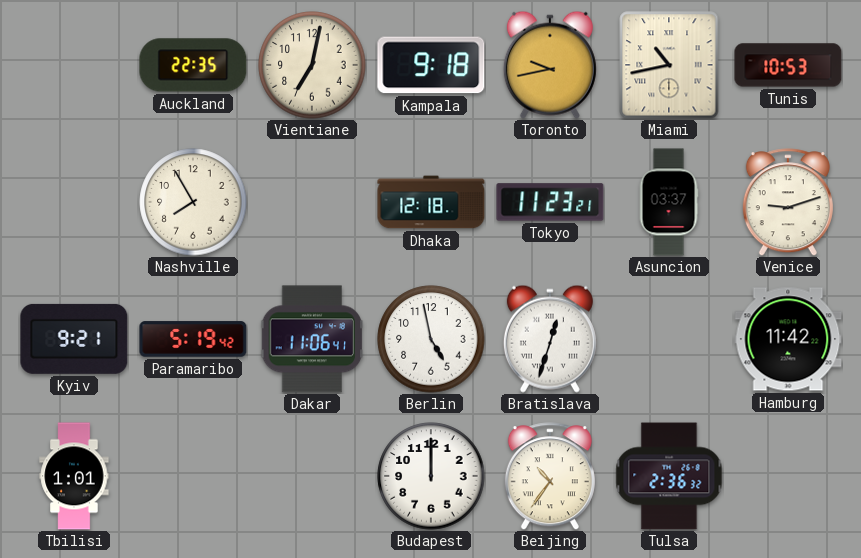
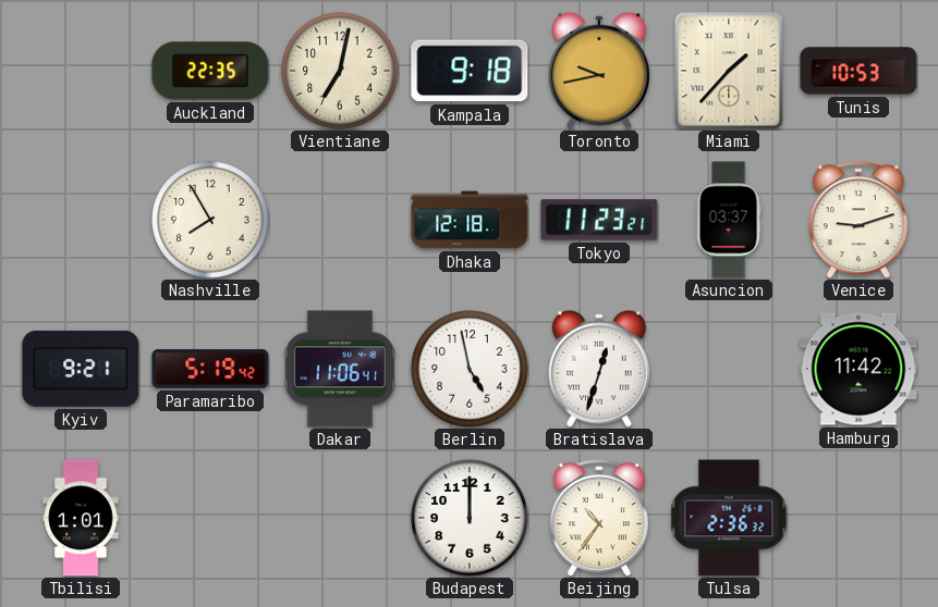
Miami: 10:43 -> 1:37 (729, 71)
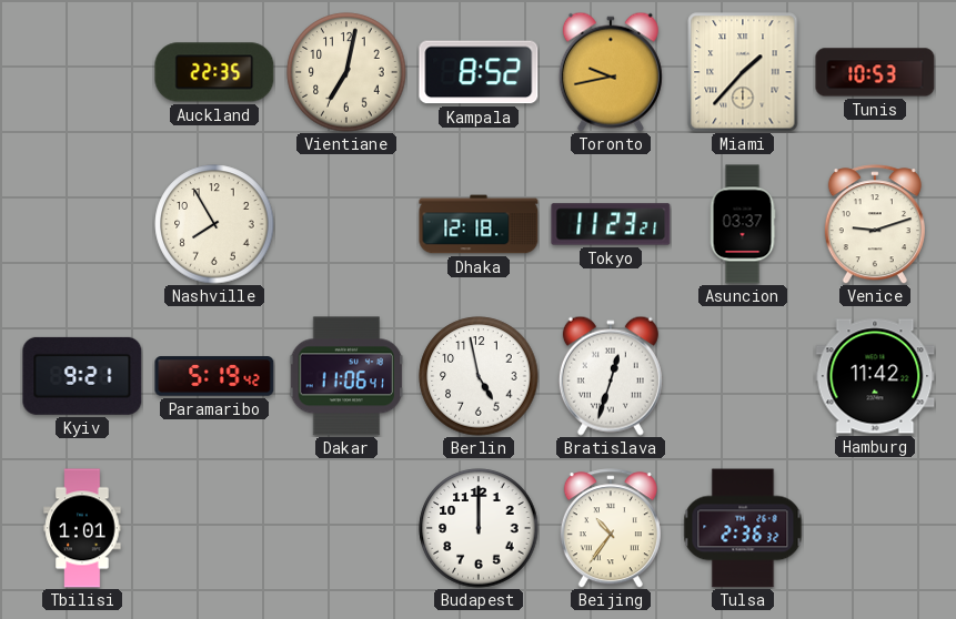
Kampala: 9:18 -> 8:52 (479, 72)
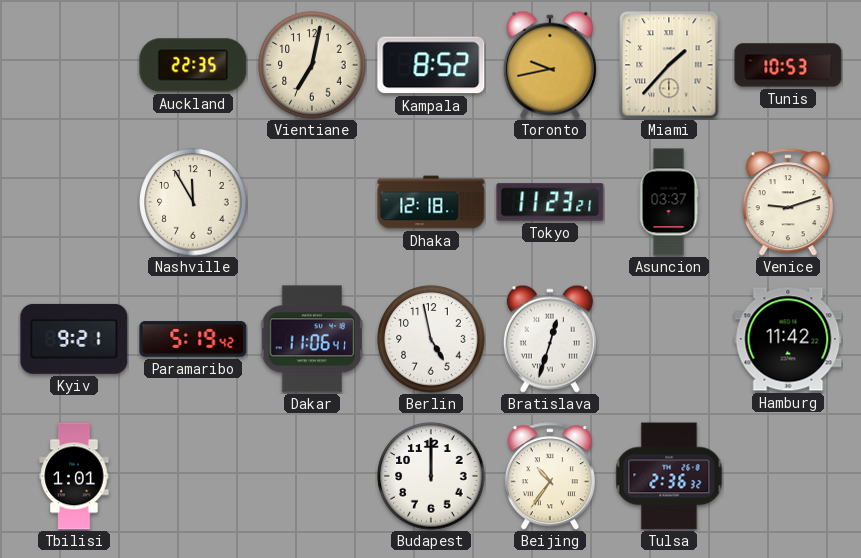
Nashville: 7:55 -> 11:55 (193, 202)
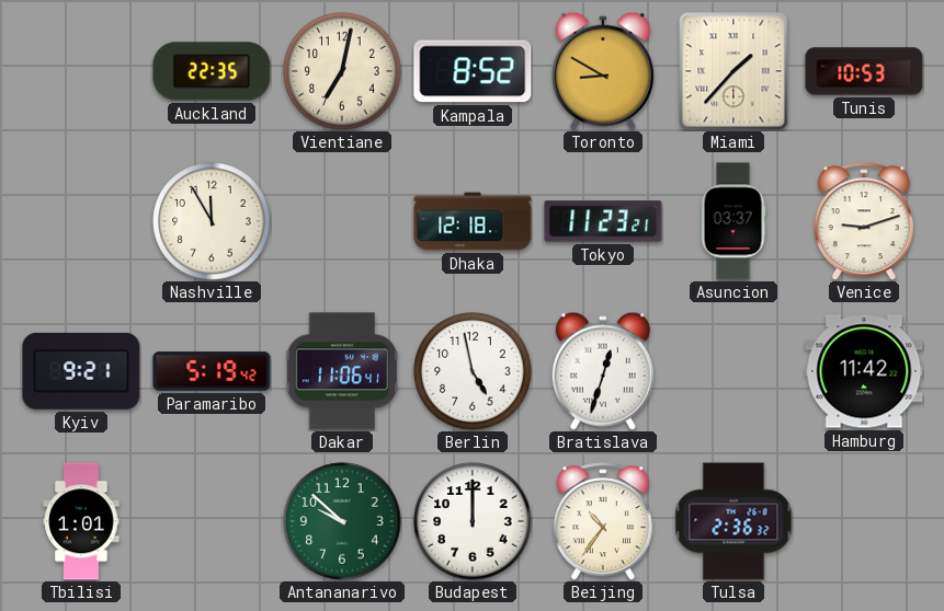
Toronto: 9:43 -> 8:50 (603, 71)
Antananarivo: none -> 9:52 (342, 521)
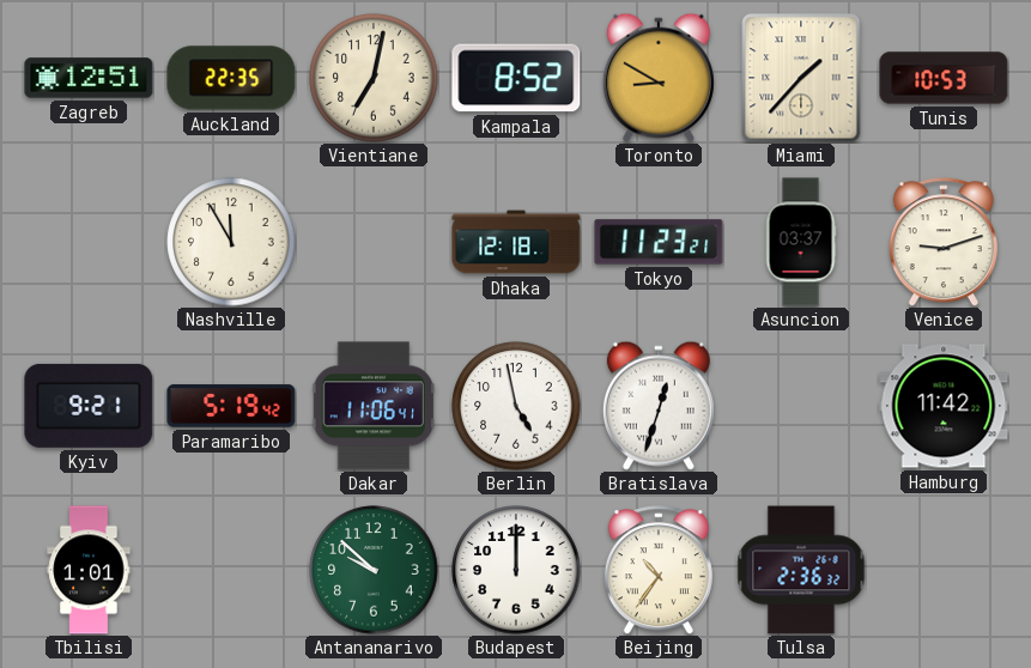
Zagreb: none -> 12:51 (89, 78)
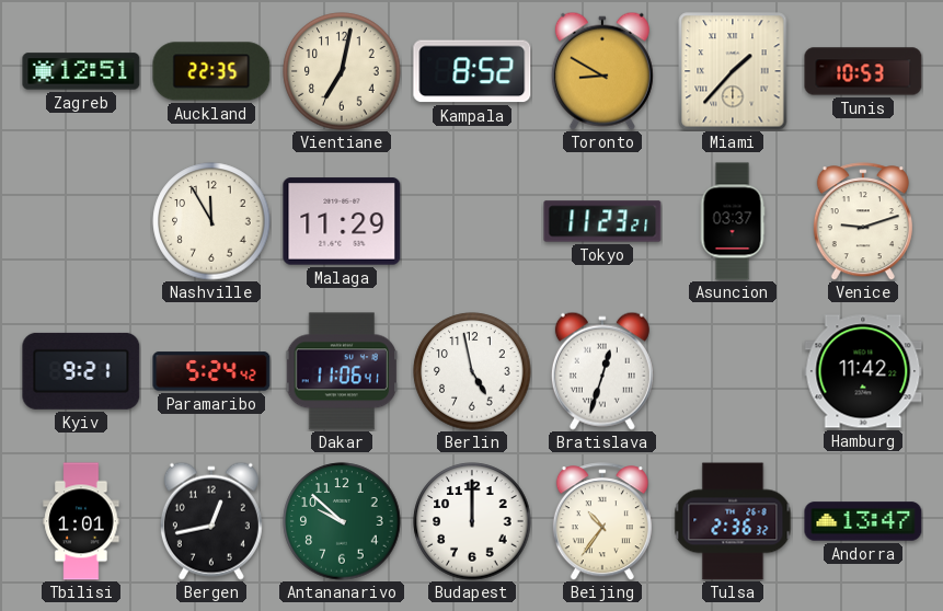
Malaga: none -> 11:29 (342, 221)
Dhaka: 12:18 -> none (516, 242)
Paramaribo: 5:19 -> 5:24 (211, 371)
Bergen: none -> 12:43 (211, 521)
Andorra: none -> 13:47 (863, 521)
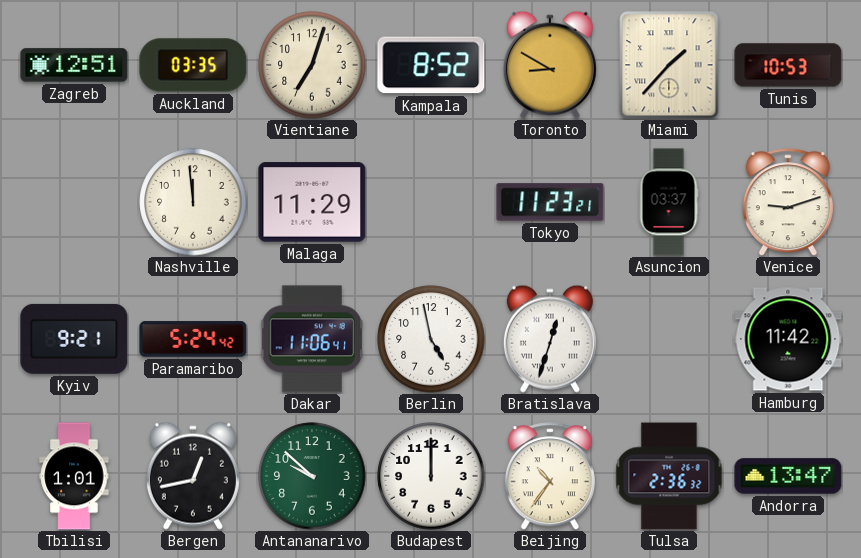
Auckland: 22:35 -> 03:35 (193, 65)
Vientiane: 7:02 -> 7:03 (312, 65)
Nashville: 11:55 -> 11:59 (193, 202)
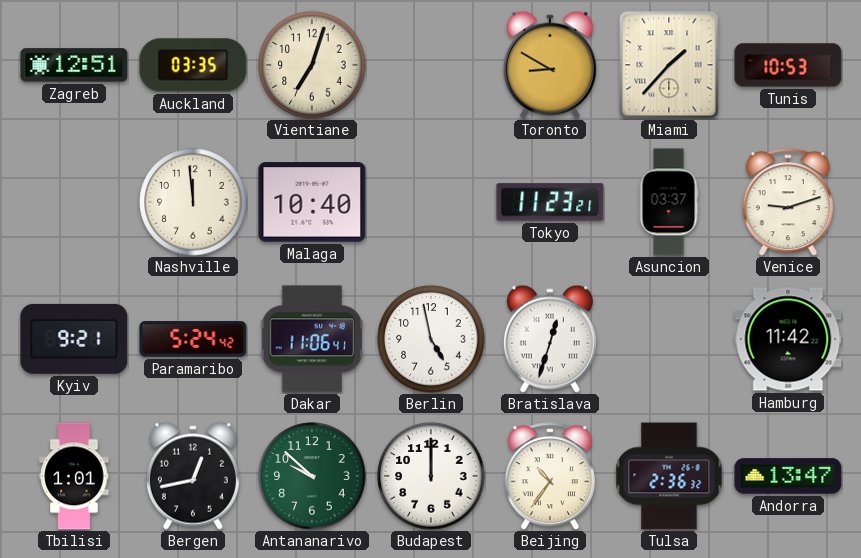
Kampala: 8:52 -> none (431, 65)
Malaga: 11:29 -> 10:40 (312, 202)
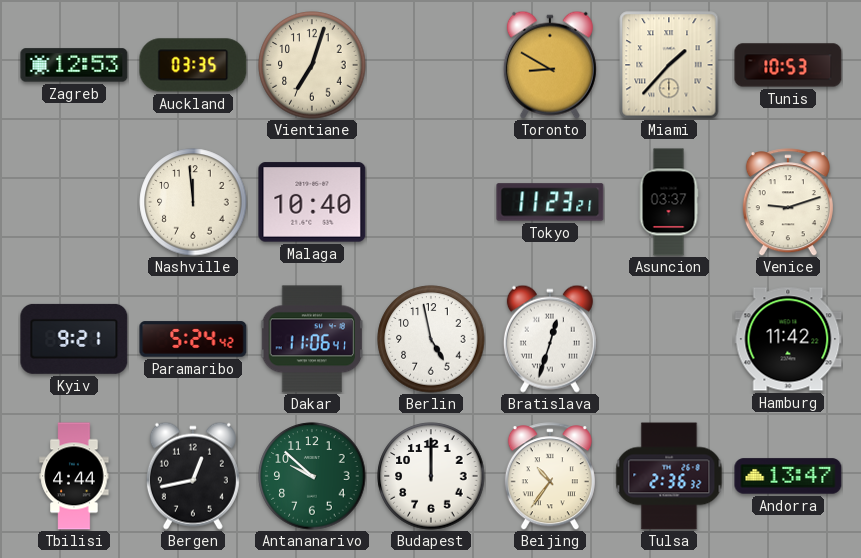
Zagreb: 12:51 -> 12:53 (74, 65)
Tbilisi: 1:01 -> 4:44 (74, 476)
